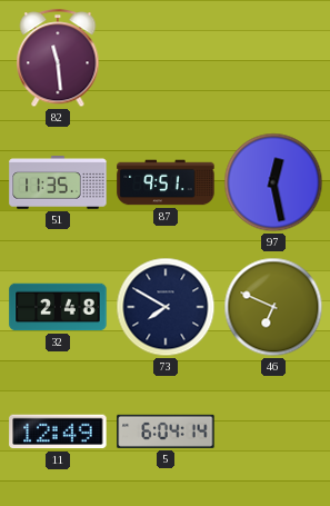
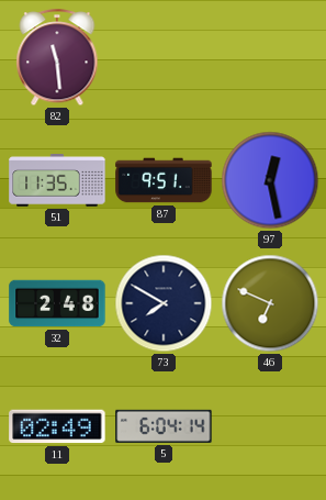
11: 12:49 -> 02:49 (57, 426)
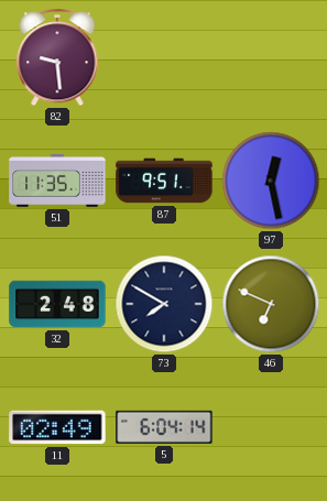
82: 11:29 -> 9:29 (57, 58)
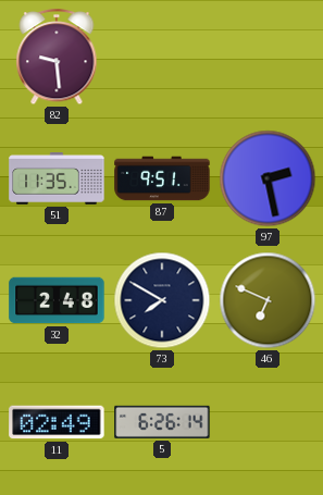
97: 12:28 -> 2:28 (268, 178)
5: 6:04 -> 6:26 (162, 422)
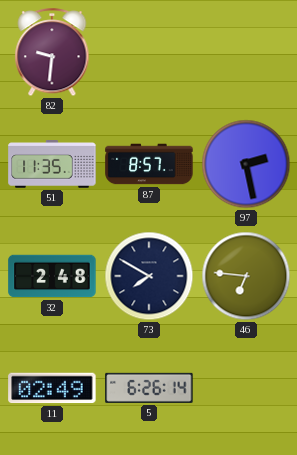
82: 9:29 -> 9:31 (52, 53)
87: 9:51 -> 8:57 (149, 164)
46: 6:49 -> 6:46 (246, 276)
